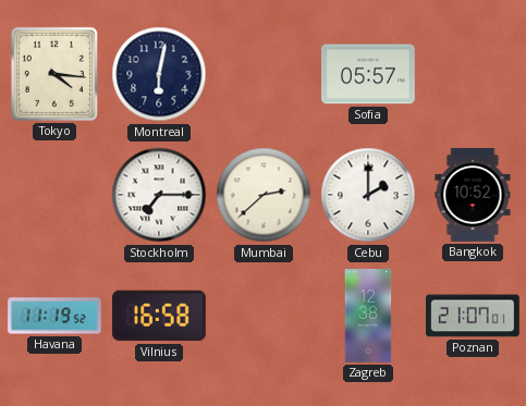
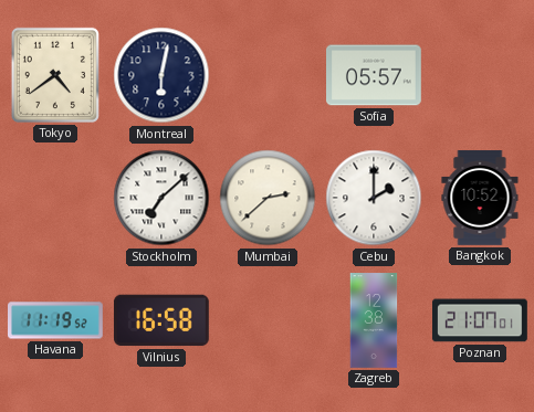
Tokyo: 4:16 -> 4:39 (55, 75)
Stockholm: 7:15 -> 7:08 (161, 198)
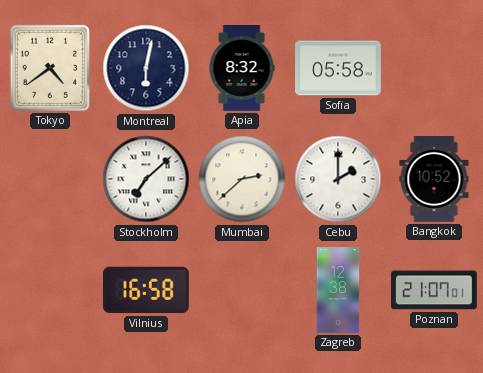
Apia: none -> 8:32 (242, 68)
Sofia: 05:57 -> 05:58 (339, 68)
Havana: 11:19 -> none (56, 320)
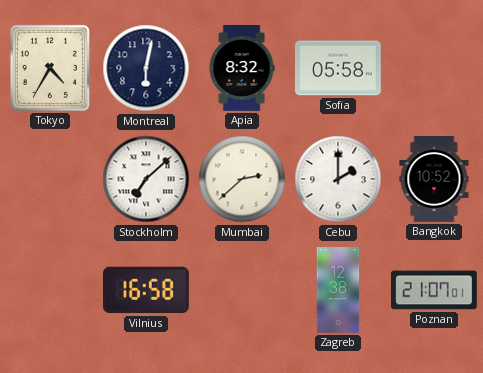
Tokyo: 4:39 -> 4:35 (50, 68)
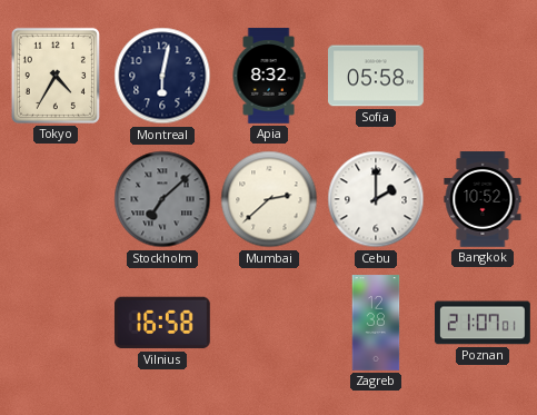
Stockholm dial: white -> grey (162, 199)
